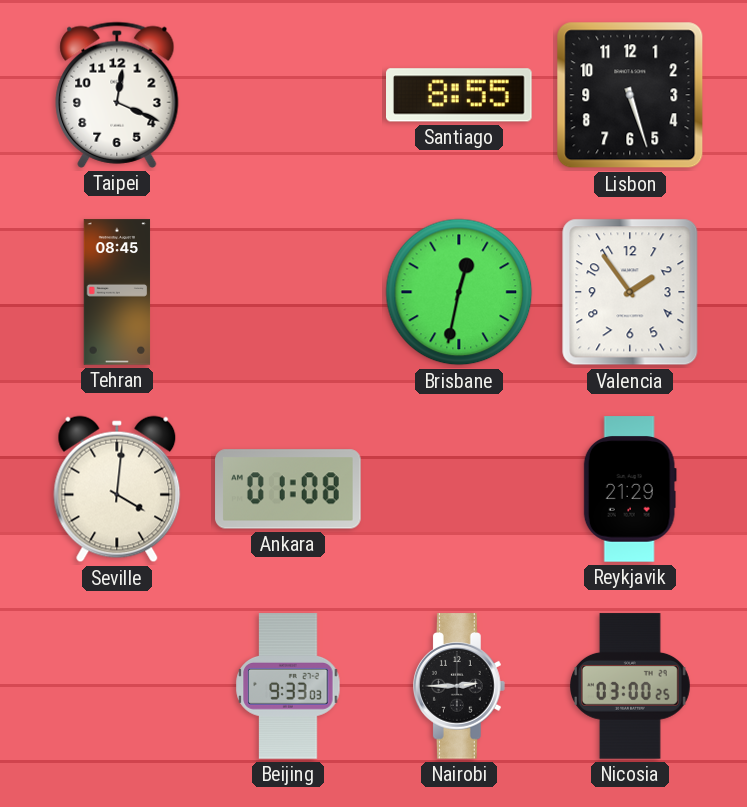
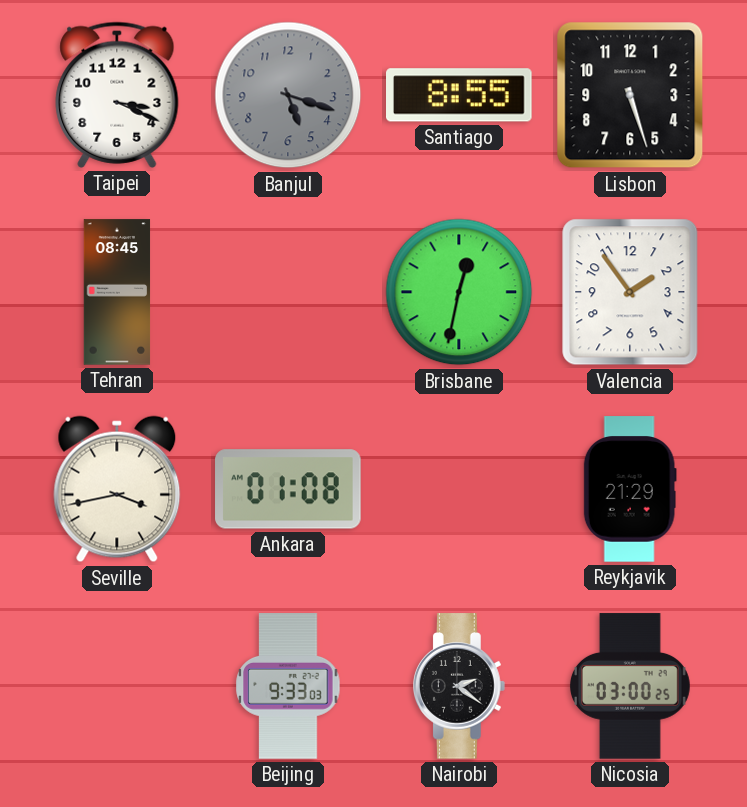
Taipei: 12:19 -> 3:19 (117, 95)
Banjul: none -> 5:18 (288, 95)
Seville: 4:01 -> 3:43 (117, 489)
Nairobi: 2:45 -> 2:21 (460, 686)
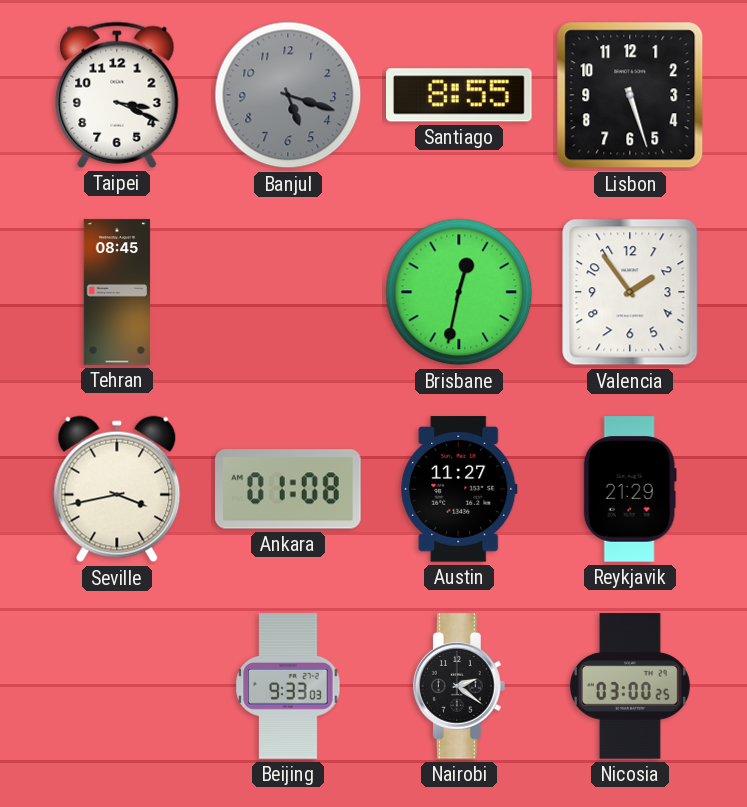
Austin: none -> 11:27 (459, 489)
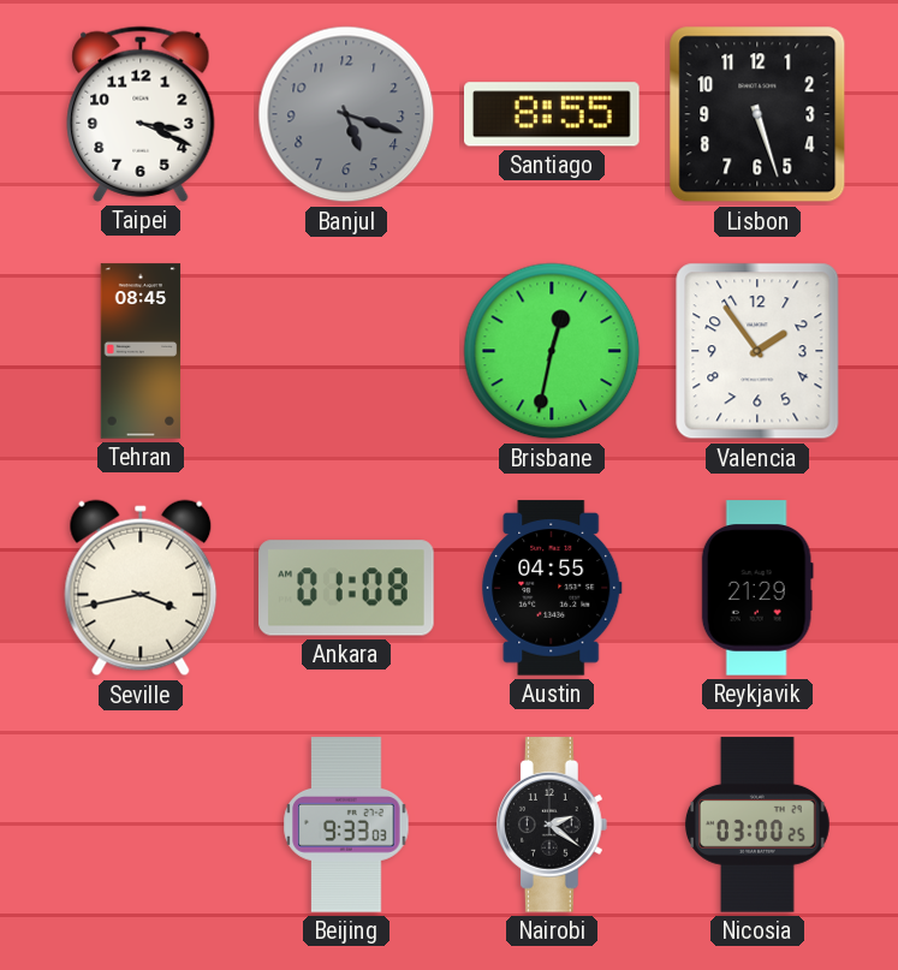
Austin: 11:27 -> 04:55 (552, 588)
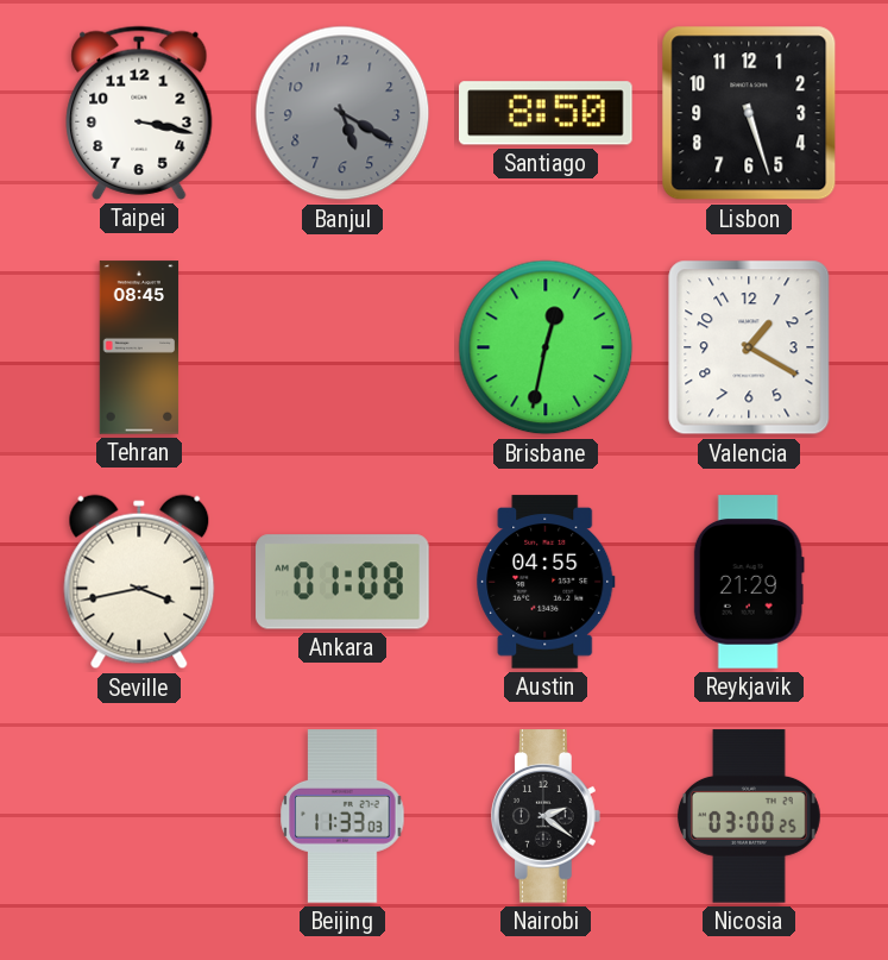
Taipei: 3:19 -> 3:17 (139, 113)
Banjul: 5:18 -> 5:20 (342, 113)
Santiago: 8:55 -> 8:50 (547, 113)
Valencia: 1:54 -> 1:20 (749, 347)
Beijing: 9:33 -> 11:33 (342, 816)
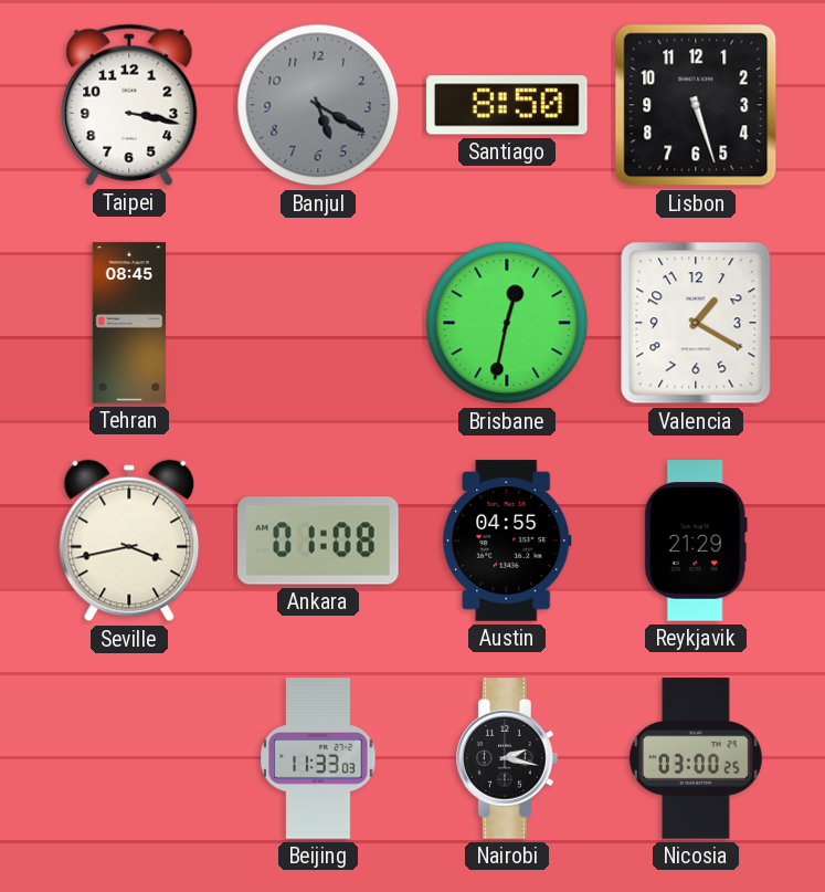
Nairobi: 2:21 -> 2:17 (508, 758)
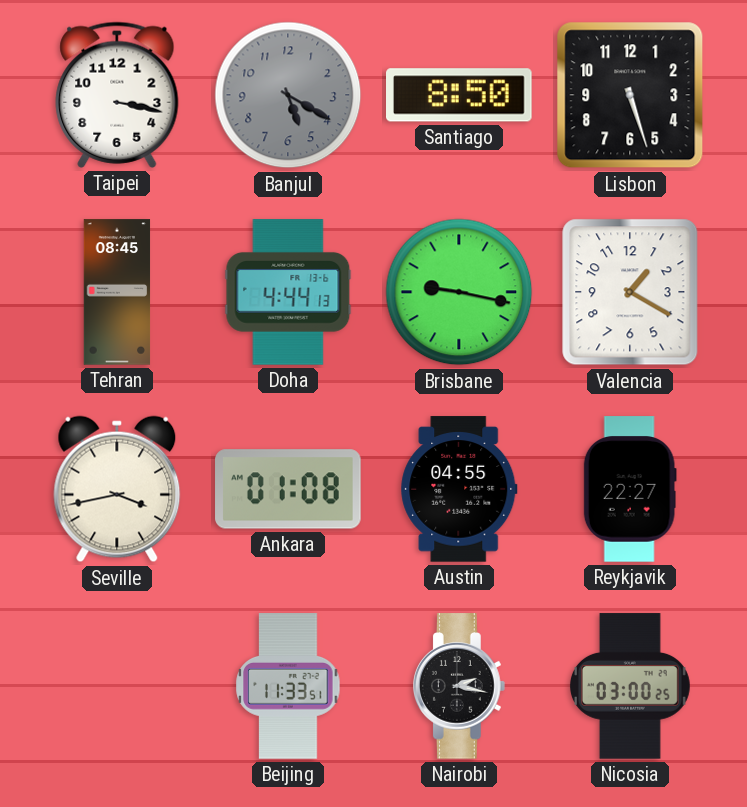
Doha: none -> 4:44 (288, 292)
Brisbane: 12:32 -> 9:17 (459, 292)
Reykjavik: 21:29 -> 22:27 (630, 489)
Beijing: 11:33:03 -> 11:33:51 (288, 686)
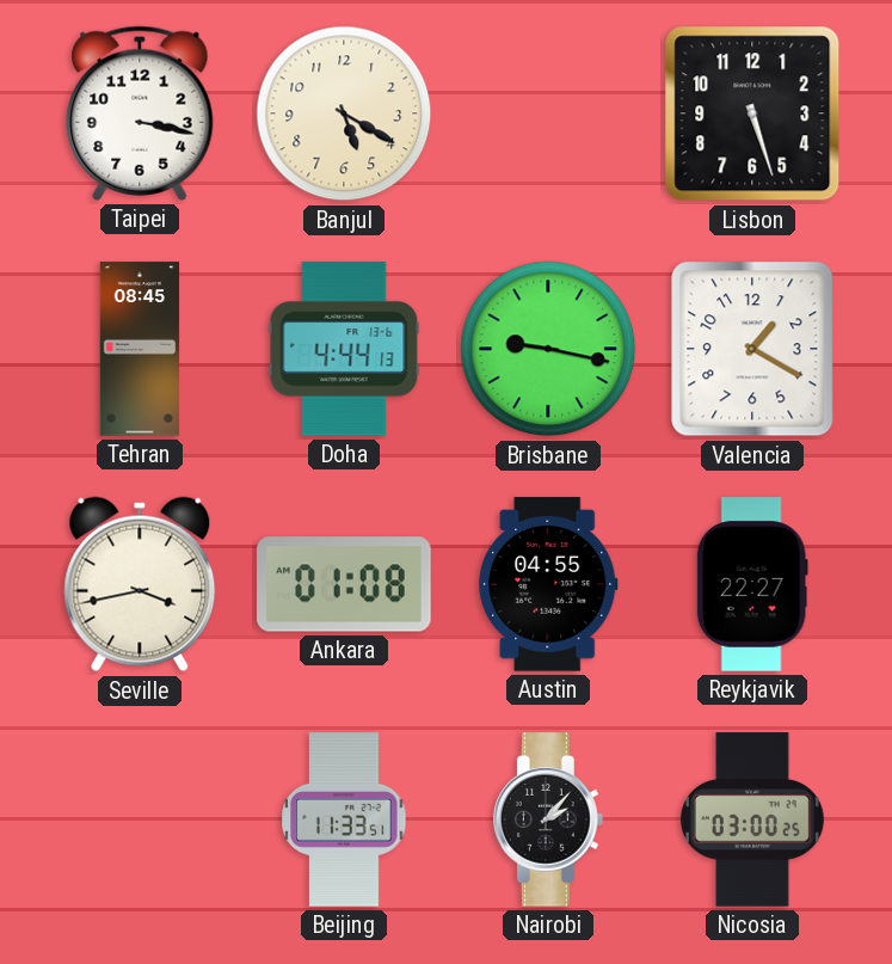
Banjul dial: grey -> cream (344, 113)
Santiago: 8:50 -> none (460, 95)
Nairobi: 2:17 -> 2:07 (549, 819)
